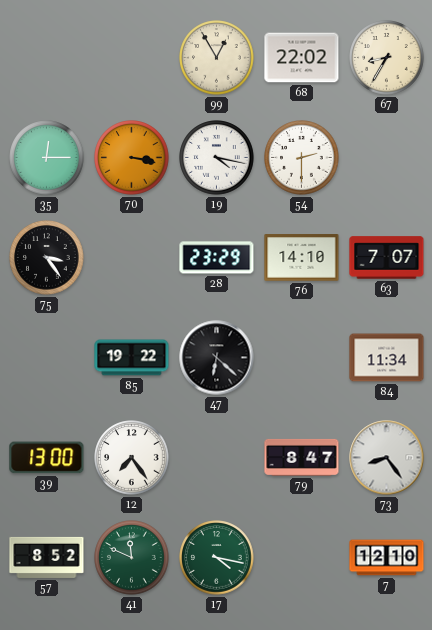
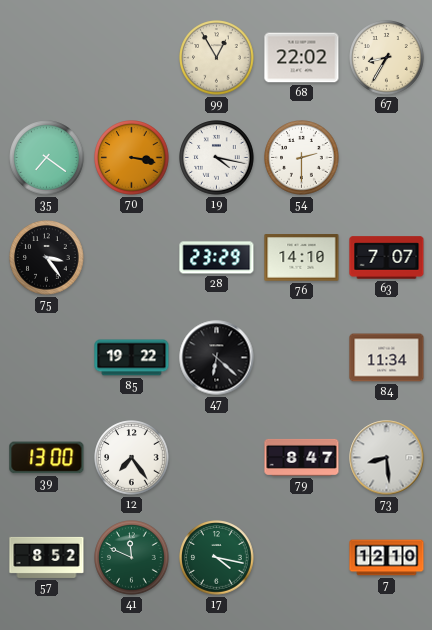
35: 12:15 -> 7:21 (47, 158)
73: 8:24 -> 8:29 (387, 458)
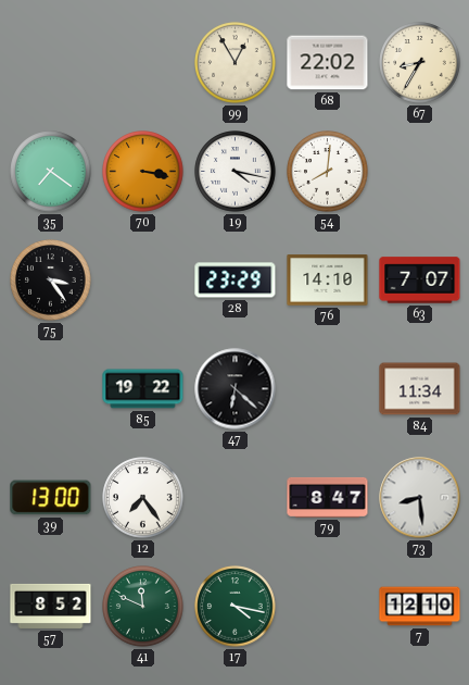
54: 2:30 -> 8:01 (328, 172)
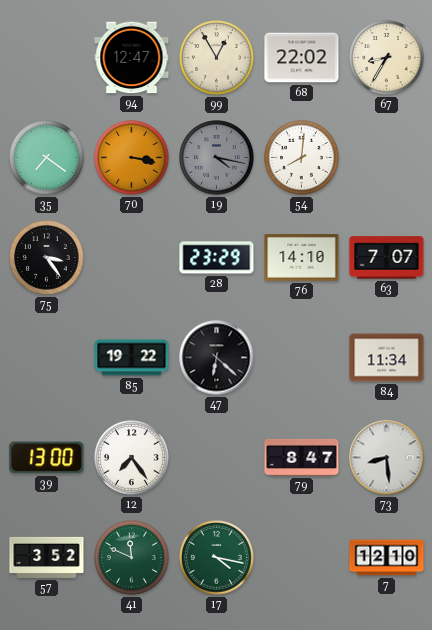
94: none -> 12:47 (132, 58)
19 dial: white -> grey (217, 158)
57: 8:52 -> 3:52 (47, 557)
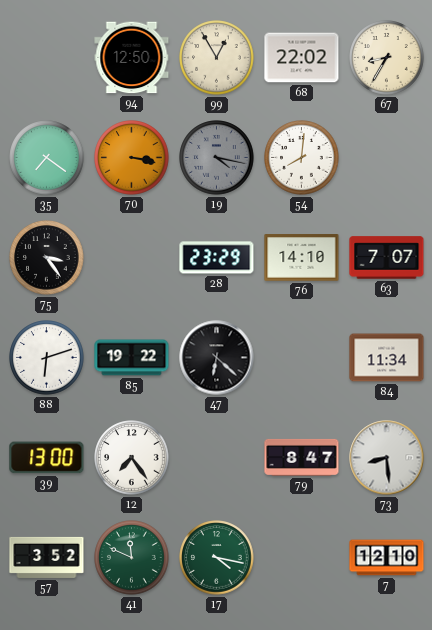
94: 12:47 -> 12:50 (132, 58)
88: none -> 6:12 (47, 358)
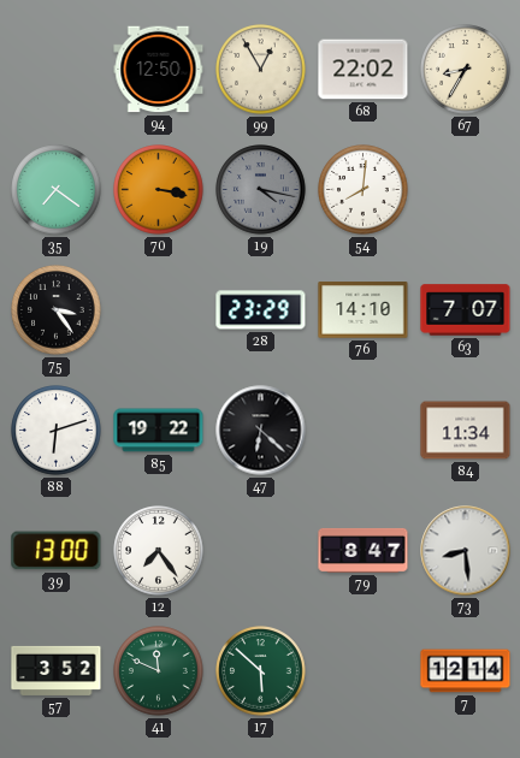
17: 4:17 -> 5:52 (261, 671)
7: 12:10 -> 12:14 (466, 671)
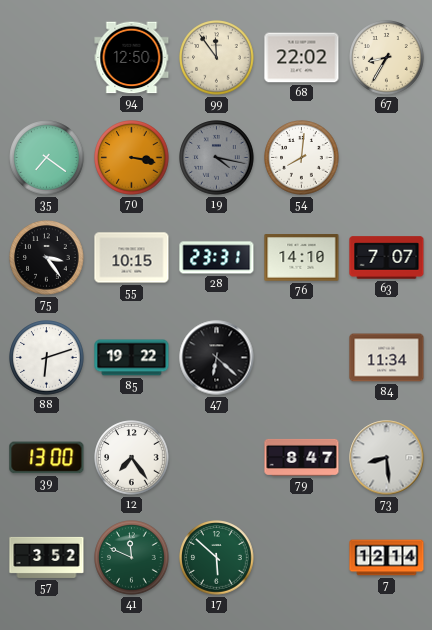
99: 12:55 -> 11:54 (217, 58)
55: none -> 10:15 (132, 258)
28: 23:29 -> 23:31 (217, 258)
